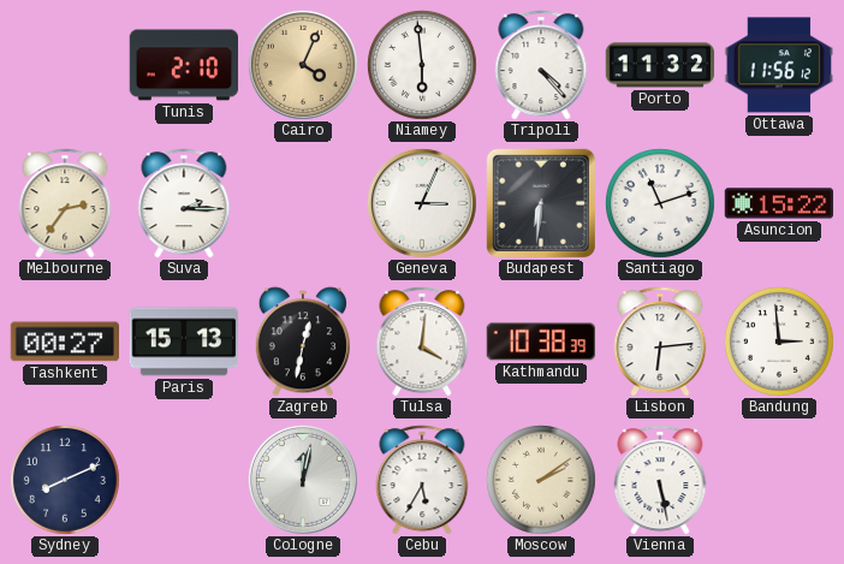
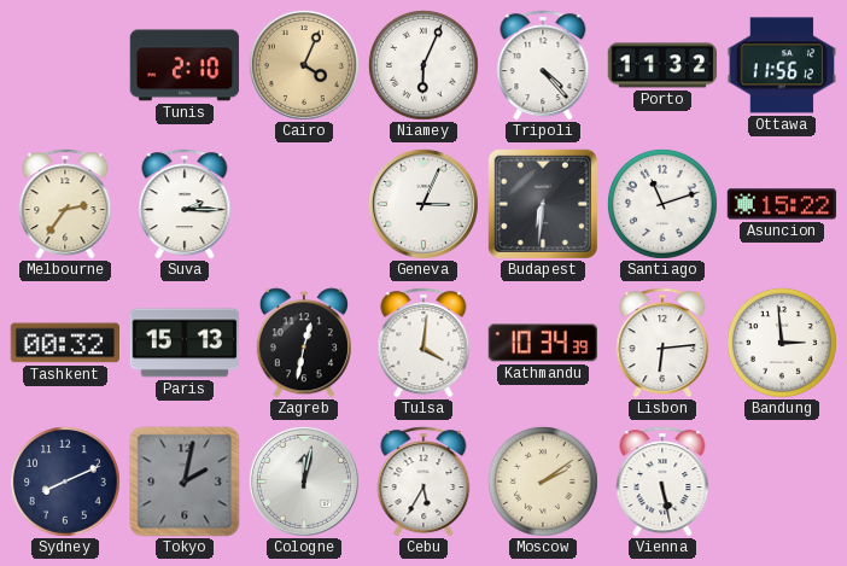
Niamey: 5:59 -> 6:04 (423, 65)
Tashkent: 00:27 -> 00:32 (64, 343)
Kathmandu: 10:38 -> 10:34 (543, 343)
Tokyo: none -> 2:02 (185, 482)
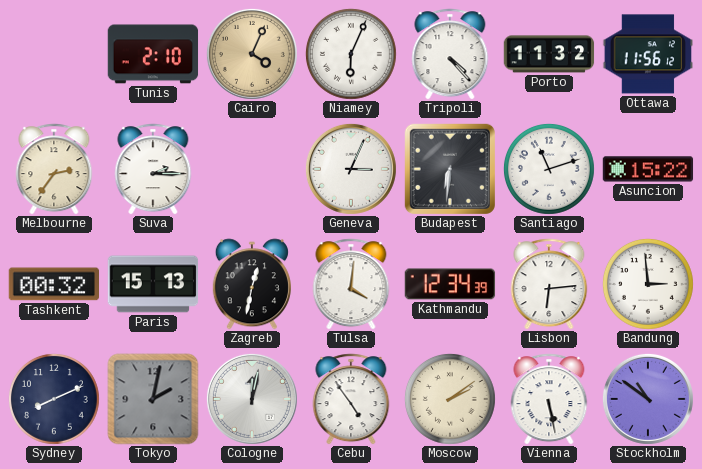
Kathmandu: 10:34 -> 12:34 (450, 284)
Cebu: 5:35 -> 4:54 (351, 399)
Stockholm: none -> 10:51 (648, 399)
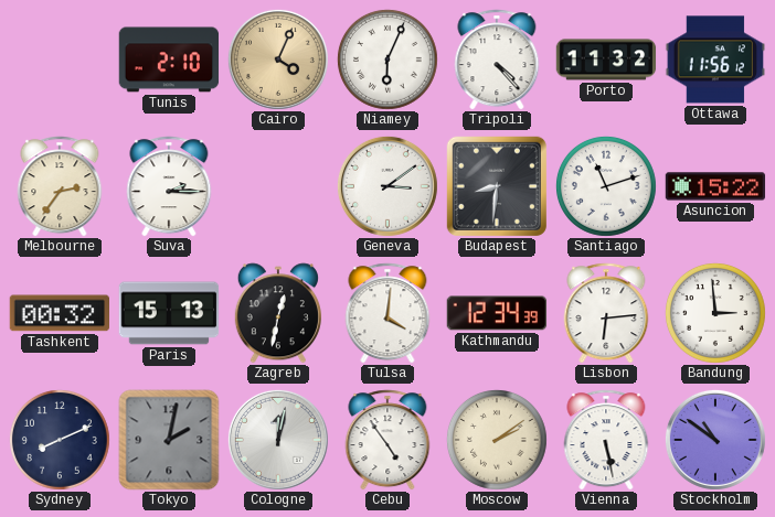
Geneva: 3:04 -> 3:09 (387, 186)
Budapest: 6:31 -> 8:31 (497, 186)
